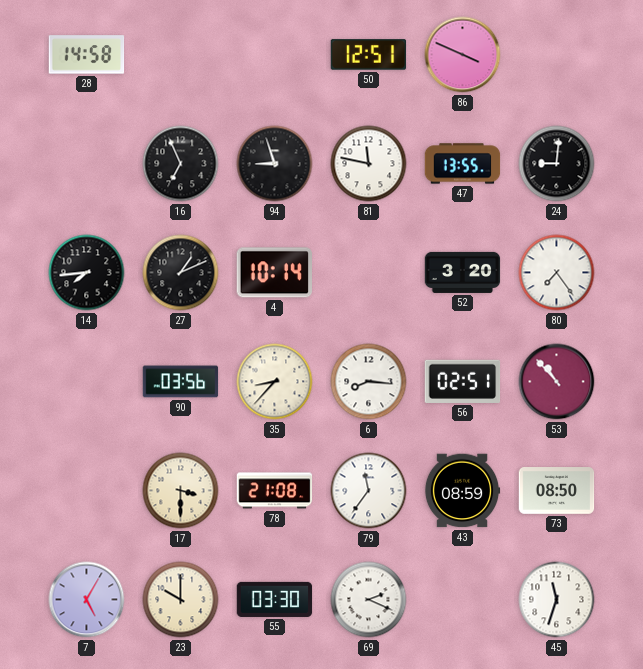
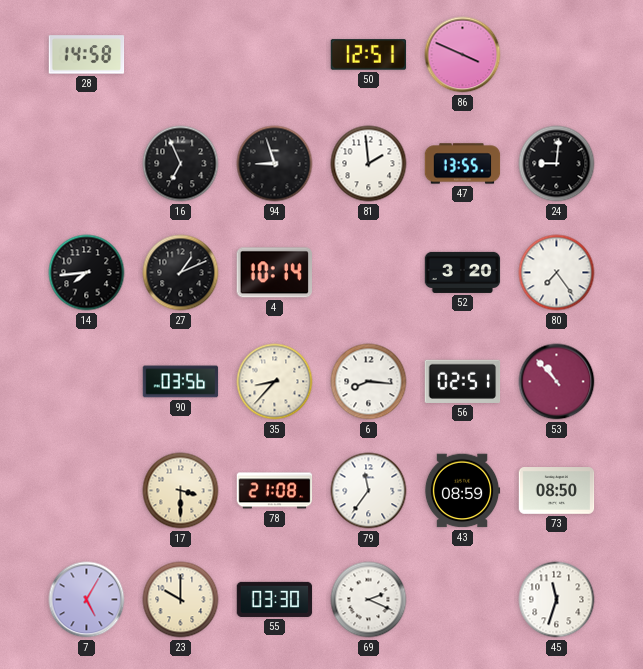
81: 11:47 -> 1:59 (369, 164)
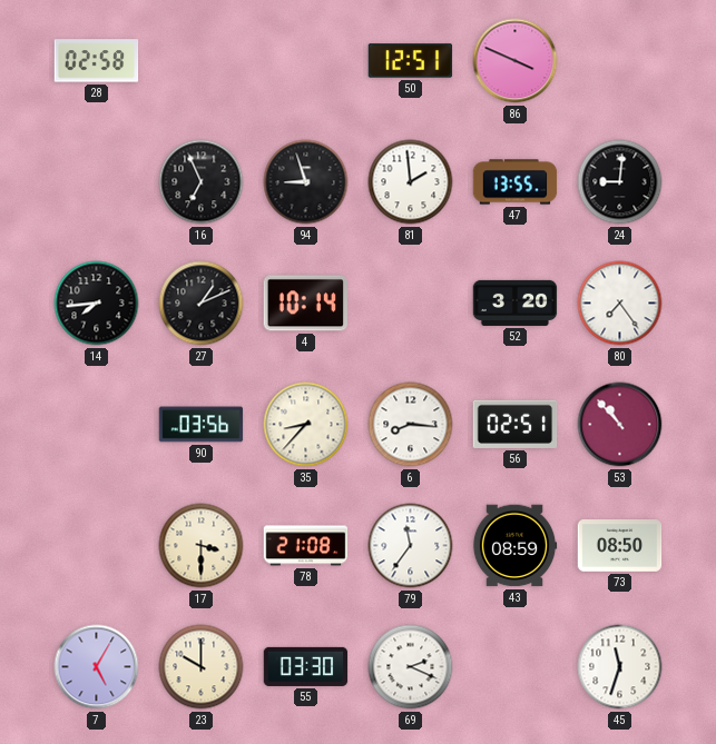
28: 14:58 -> 02:58 (97, 61)
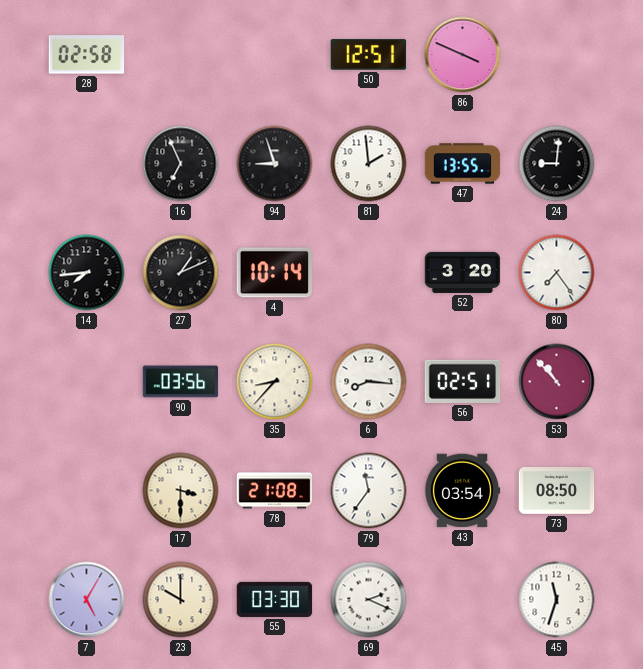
43: 08:59 -> 03:54 (462, 491)
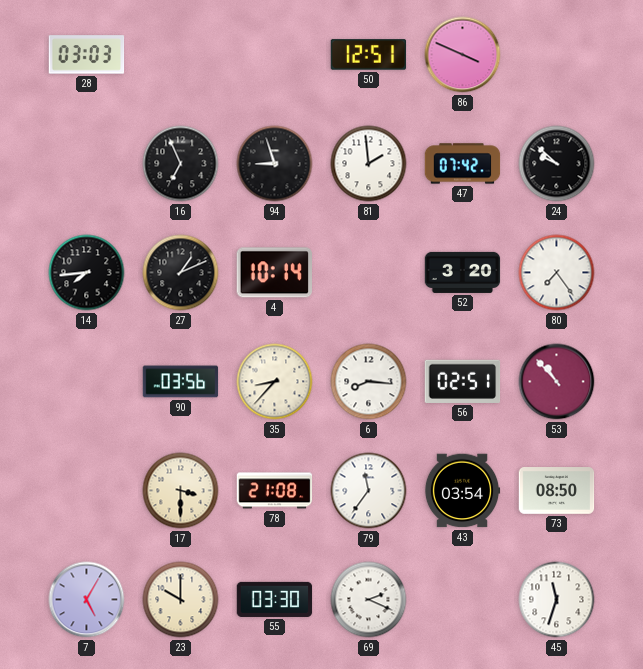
28: 02:58 -> 03:03 (87, 55)
47: 13:55 -> 07:42 (463, 164)
24: 9:01 -> 9:52 (557, 164)
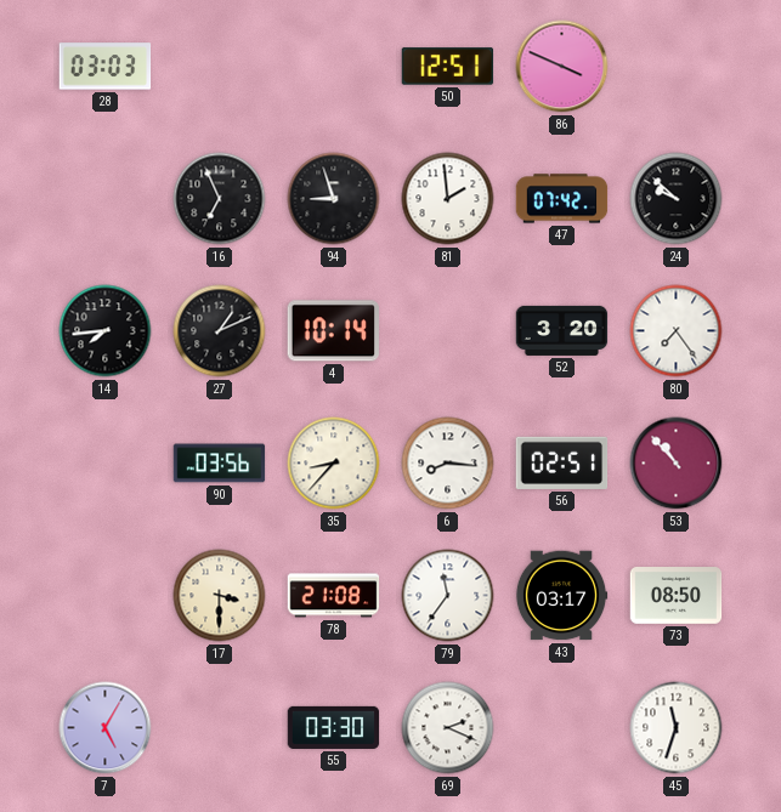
43: 03:54 -> 03:17 (561, 596)
23: 10:00 -> none (181, 600)
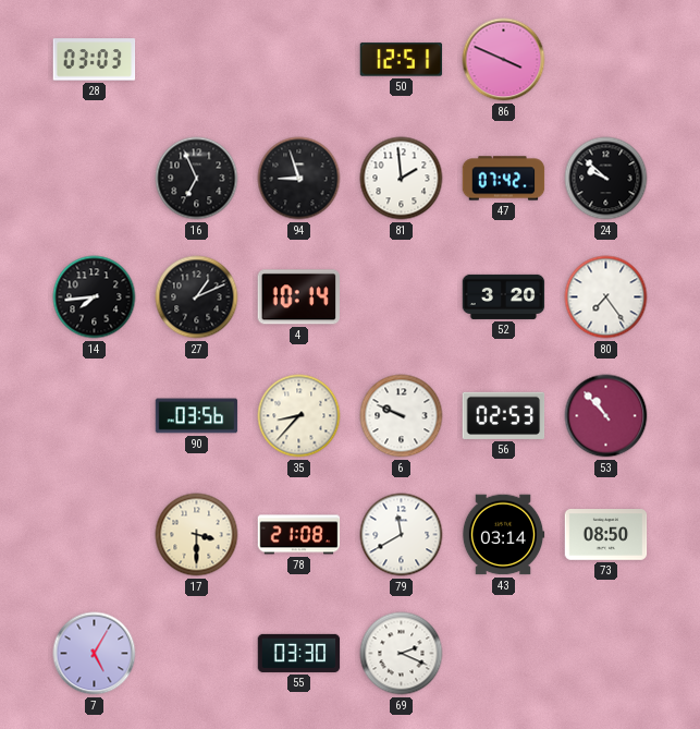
6: 8:16 -> 9:49 (402, 416)
56: 02:51 -> 02:53 (504, 415)
79: 11:36 -> 11:40 (402, 535)
43: 03:17 -> 03:14 (503, 535)
45: 11:33 -> none (677, 728)
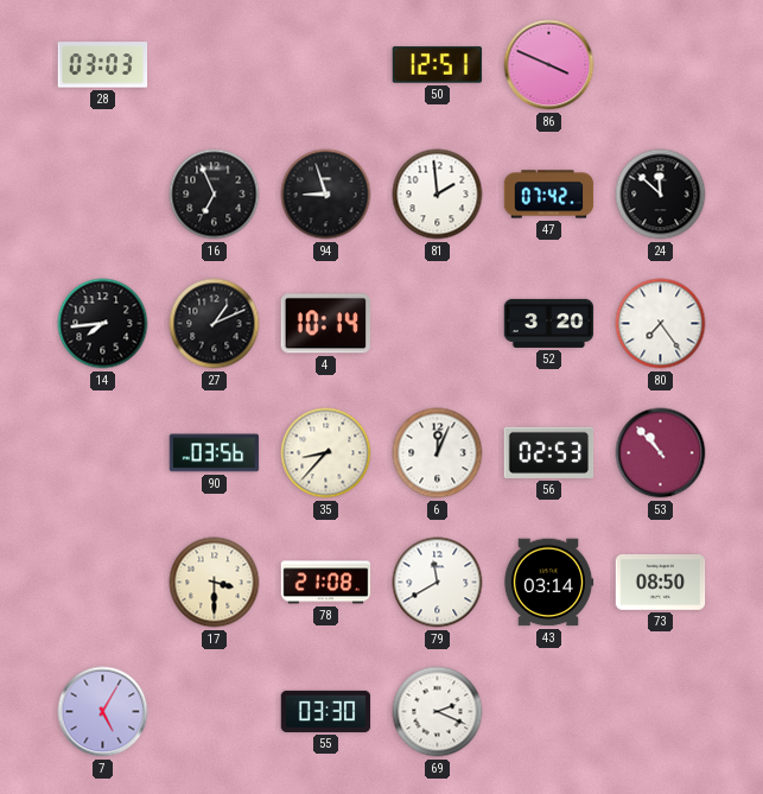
24: 9:52 -> 11:52 (661, 195)
6: 9:49 -> 12:04 (438, 453)
